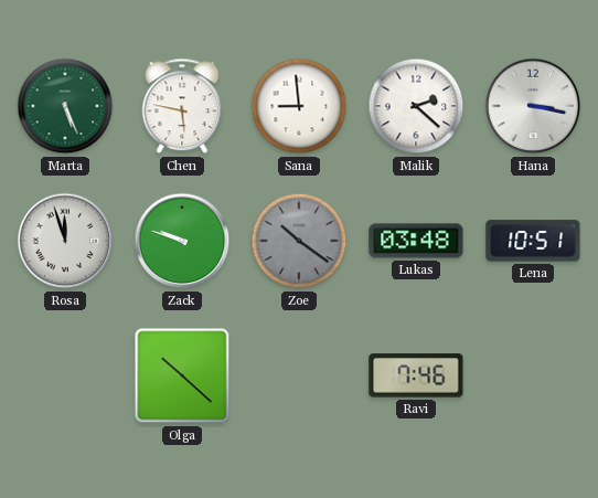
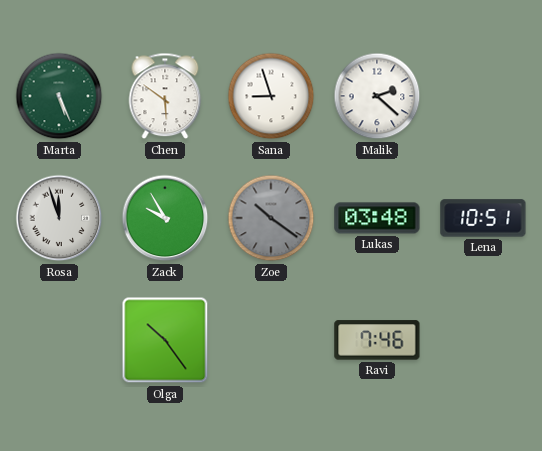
Chen: 5:47 -> 5:51 (165, 96)
Sana: 8:59 -> 8:57 (271, 96)
Hana: 3:17 -> none (533, 106)
Zack: 9:48 -> 9:55 (165, 218)
Olga: 10:22 -> 10:24 (165, 340)
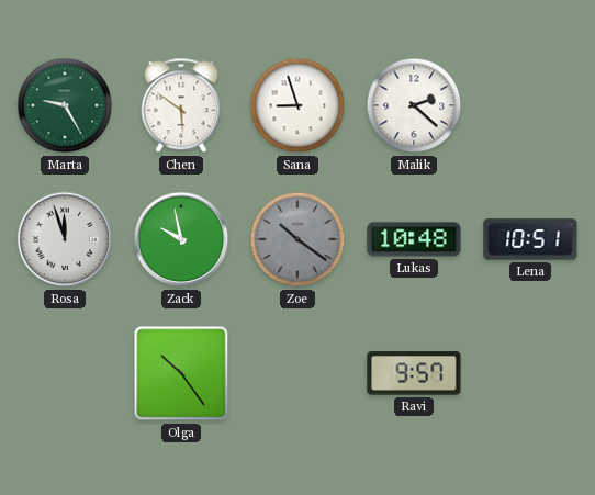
Marta: 5:26 -> 9:25 (65, 105)
Zack: 9:55 -> 9:58 (181, 239)
Lukas: 03:48 -> 10:48 (414, 239)
Ravi: 7:46 -> 9:57 (414, 373)
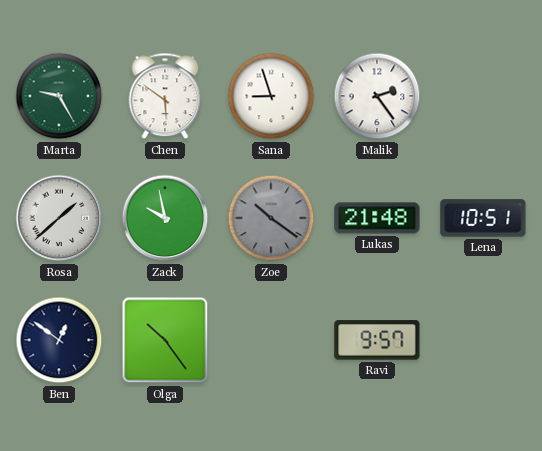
Malik: 2:22 -> 2:24 (377, 96)
Rosa: 11:57 -> 1:38 (59, 218)
Lukas: 10:48 -> 21:48 (377, 218)
Ben: none -> 12:51 (59, 340)
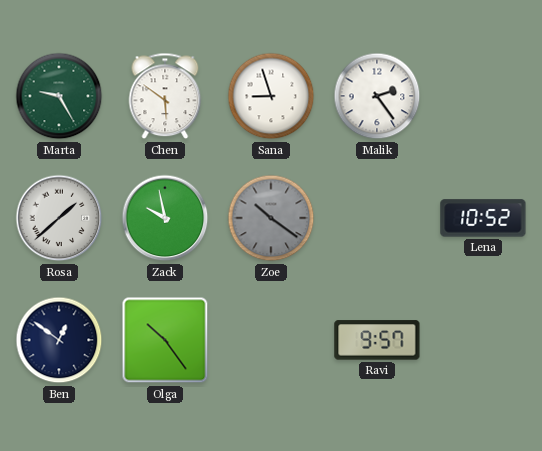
Lukas: 21:48 -> none (377, 218)
Lena: 10:51 -> 10:52 (483, 218)
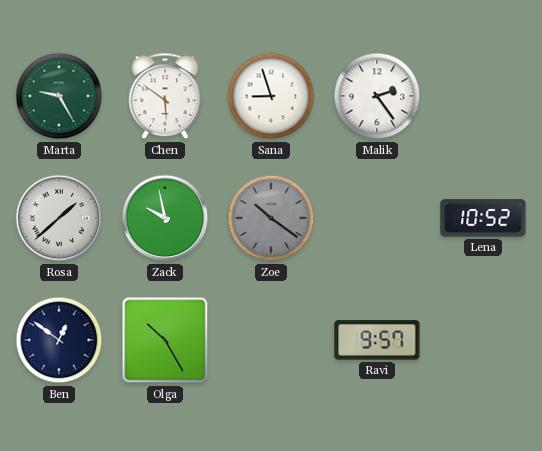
Olga: 10:24 -> 10:25 (165, 340)
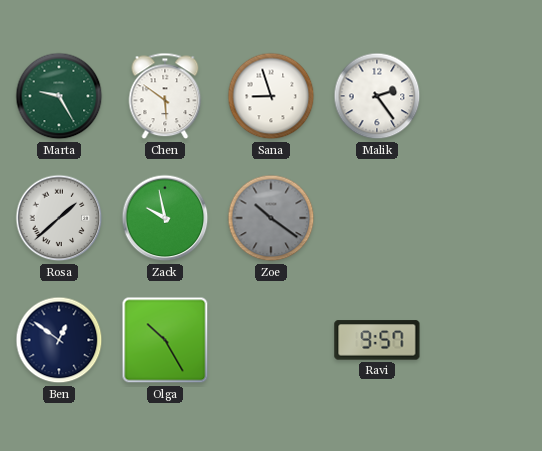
Lena: 10:52 -> none (483, 218)
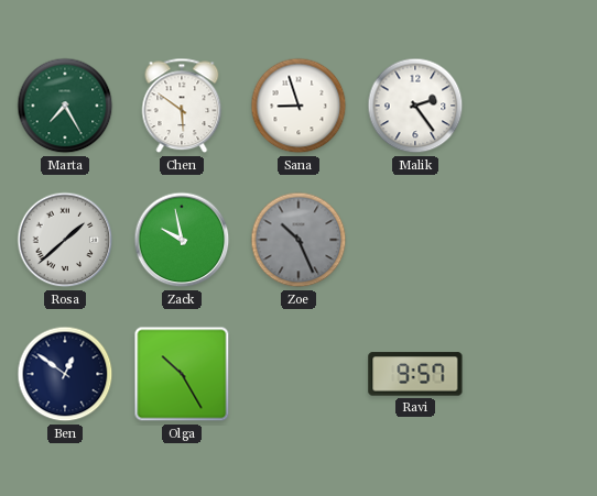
Marta: 9:25 -> 7:25 (65, 106)
Zoe: 10:21 -> 10:26 (298, 240)
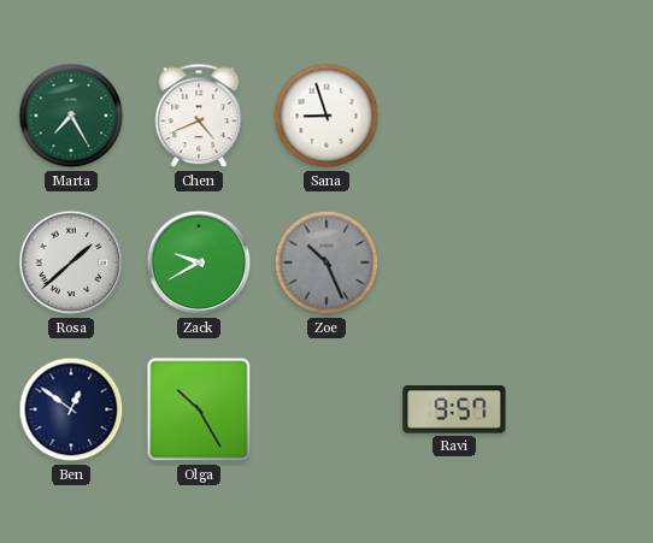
Chen: 5:51 -> 4:41 (199, 116)
Malik: 2:24 -> none (415, 106)
Zack: 9:58 -> 9:40 (199, 262)
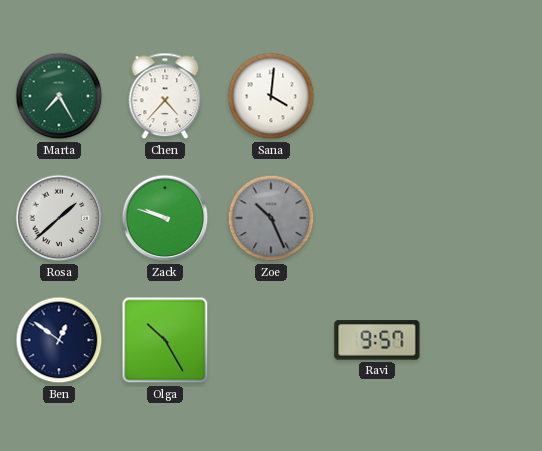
Chen: 4:41 -> 4:37 (165, 96)
Sana: 8:57 -> 4:01 (271, 96)
Zack: 9:40 -> 9:48 (165, 218)
